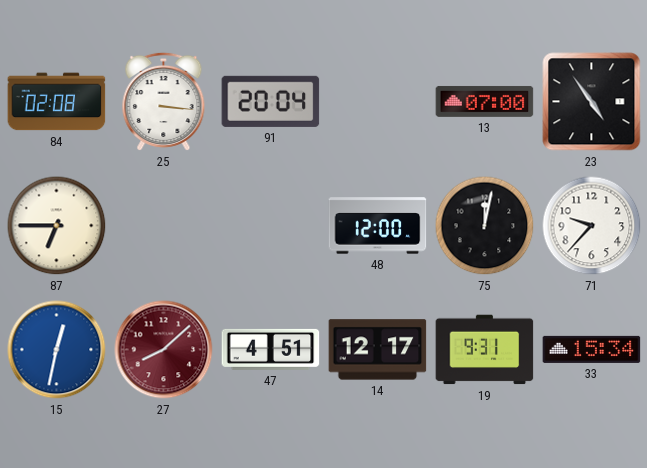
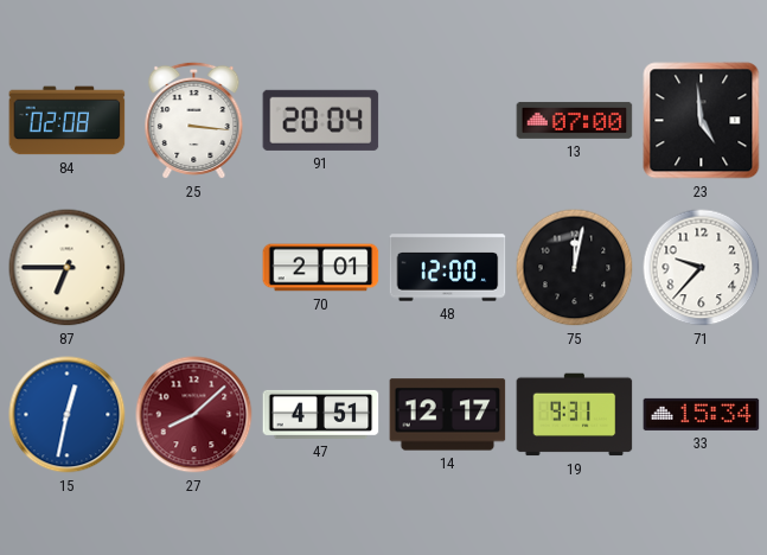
23: 4:54 -> 4:59 (702, 121)
70: none -> 2:01 (321, 268)
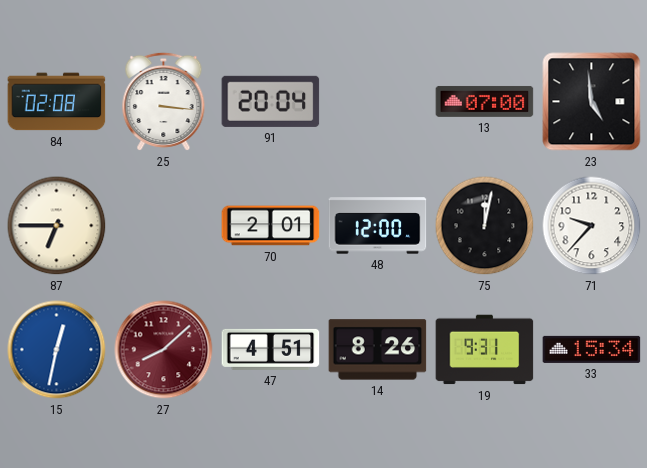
14: 12:17 -> 8:26 (378, 350)
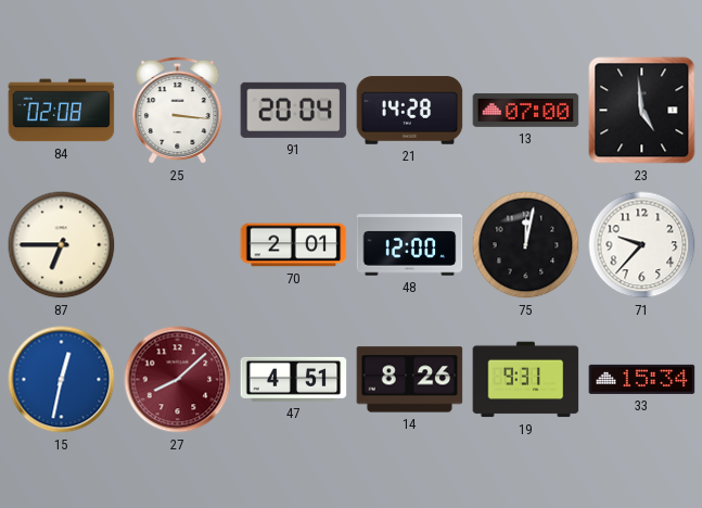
21: none -> 14:28 (410, 111)
